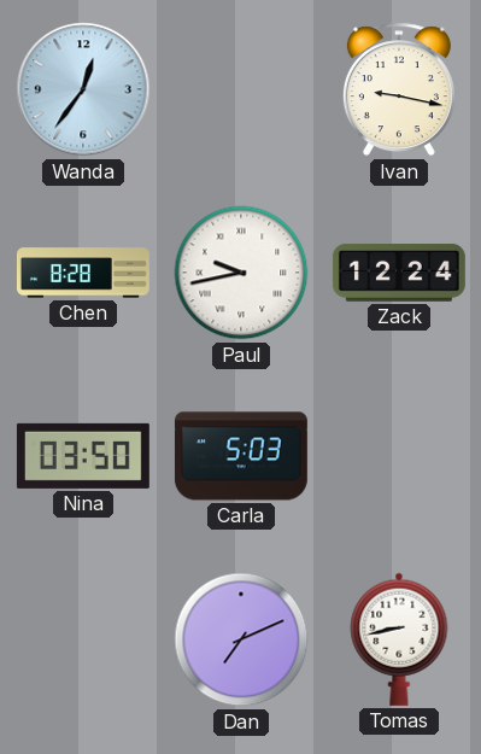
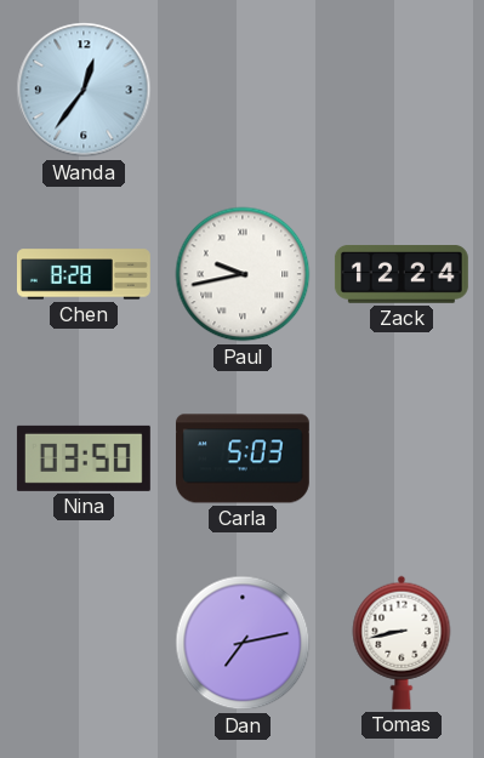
Ivan: 9:17 -> none (399, 89)
Dan: 7:11 -> 7:13 (243, 643)
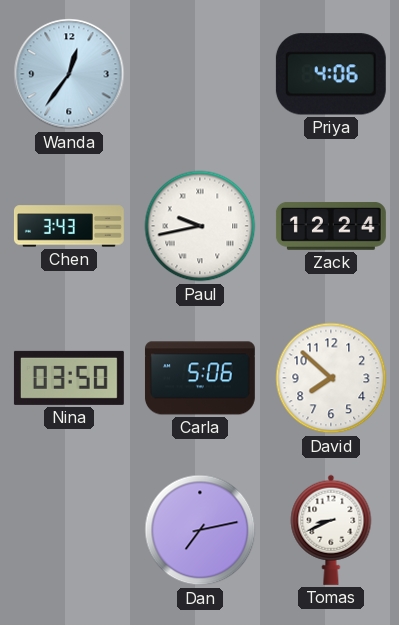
Priya: none -> 4:06 (331, 74)
Chen: 8:28 -> 3:43 (69, 226)
Carla: 5:03 -> 5:06 (200, 378)
David: none -> 7:52 (331, 378)
Tomas: 8:43 -> 8:41 (331, 530)
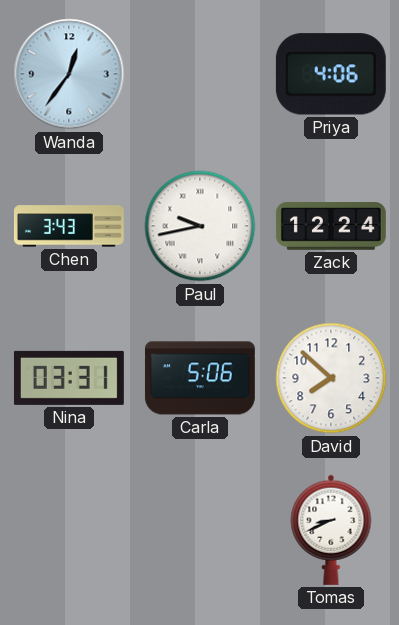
Nina: 03:50 -> 03:31 (69, 378)
Dan: 7:13 -> none (200, 530)
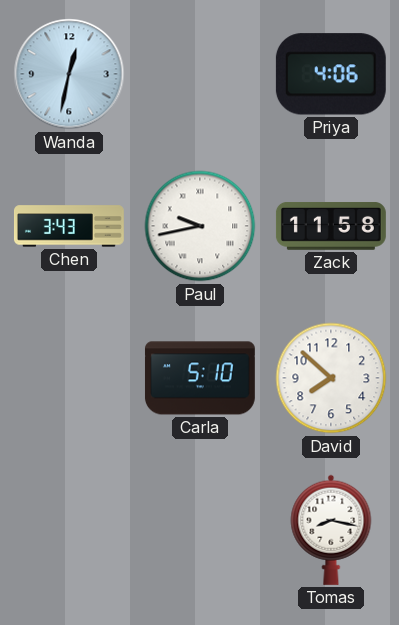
Wanda: 12:36 -> 12:32 (69, 74)
Zack: 12:24 -> 11:58 (331, 227)
Nina: 03:31 -> none (69, 378)
Carla: 5:06 -> 5:10 (200, 378)
Tomas: 8:41 -> 8:17 (331, 530)
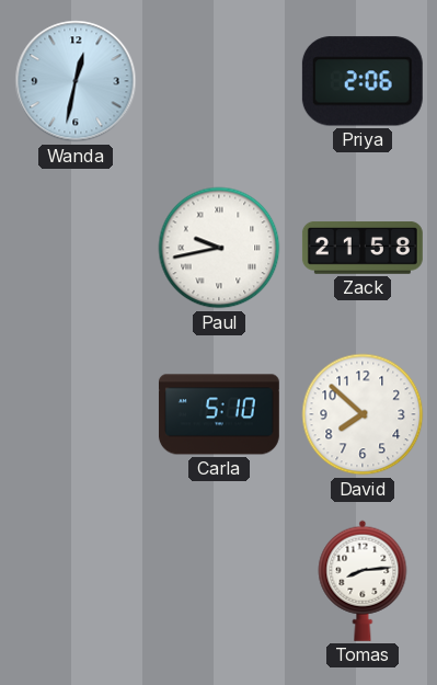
Priya: 4:06 -> 2:06 (363, 81)
Chen: 3:43 -> none (69, 226)
Zack: 11:58 -> 21:58 (363, 249)
Tomas: 8:17 -> 8:14 (363, 581)
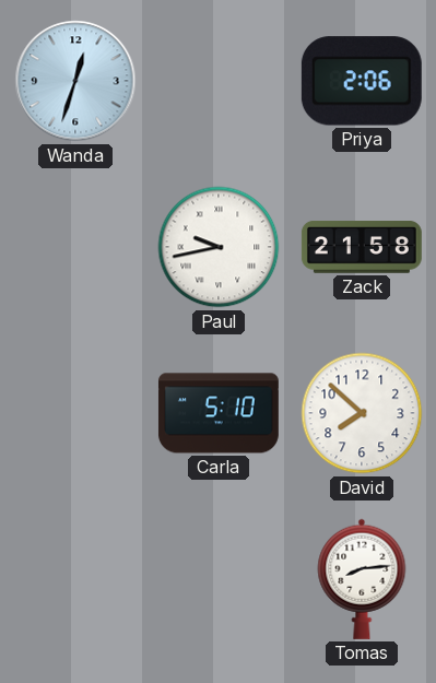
Wanda: 12:32 -> 12:33 (75, 81)
